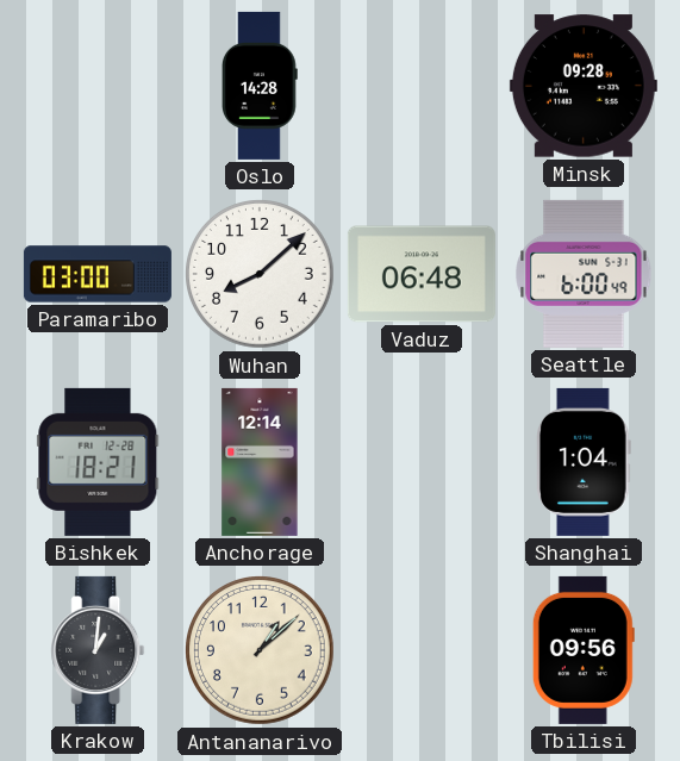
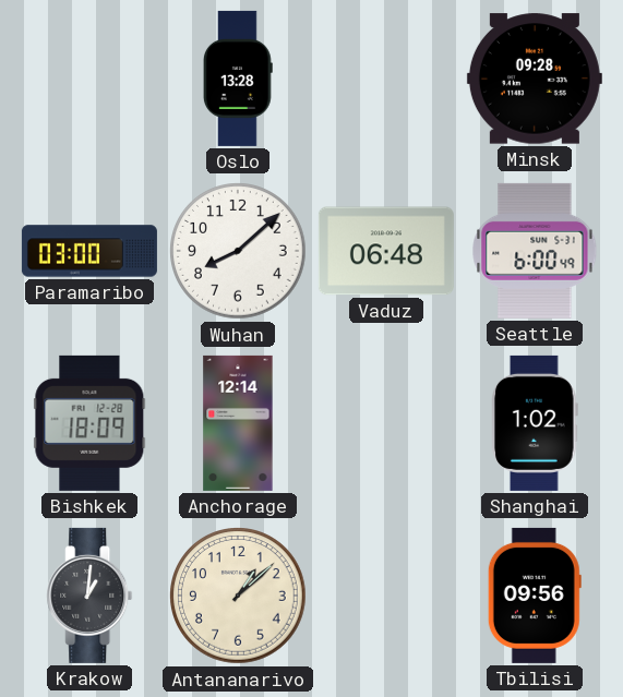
Oslo: 14:28 -> 13:28 (239, 79)
Bishkek: 18:21 -> 18:09 (89, 423)
Shanghai: 1:04 -> 1:02 (536, 423)
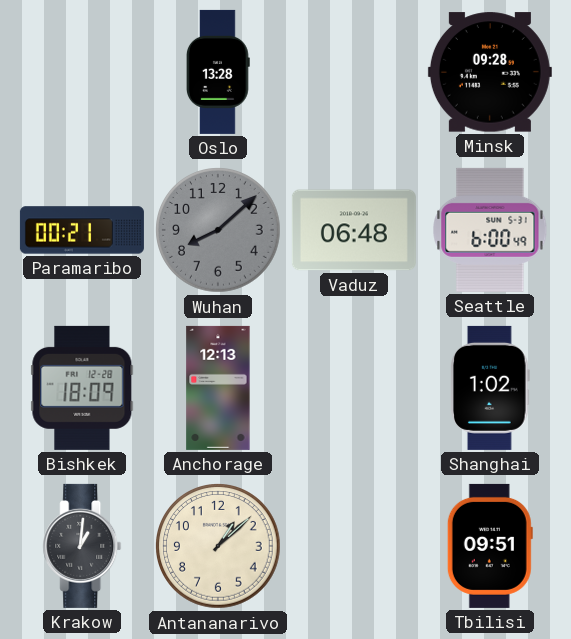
Paramaribo: 03:00 -> 00:21 (82, 230)
Wuhan dial: white -> grey (218, 230)
Anchorage: 12:14 -> 12:13 (218, 388)
Tbilisi: 09:56 -> 09:51 (490, 546)
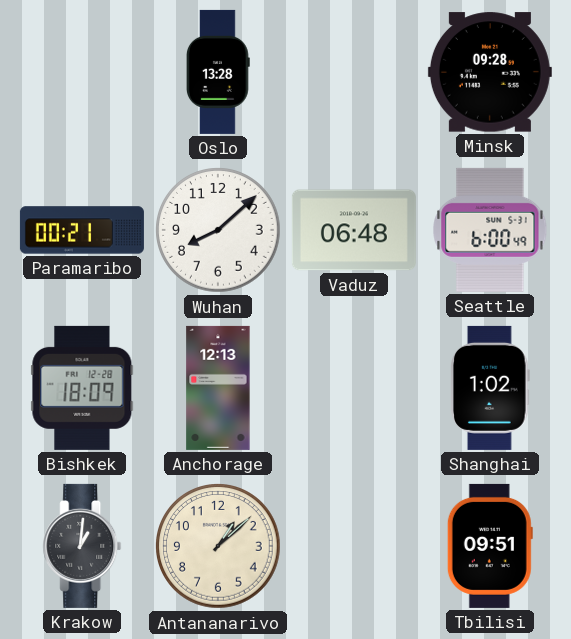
Wuhan dial: grey -> white (218, 230)
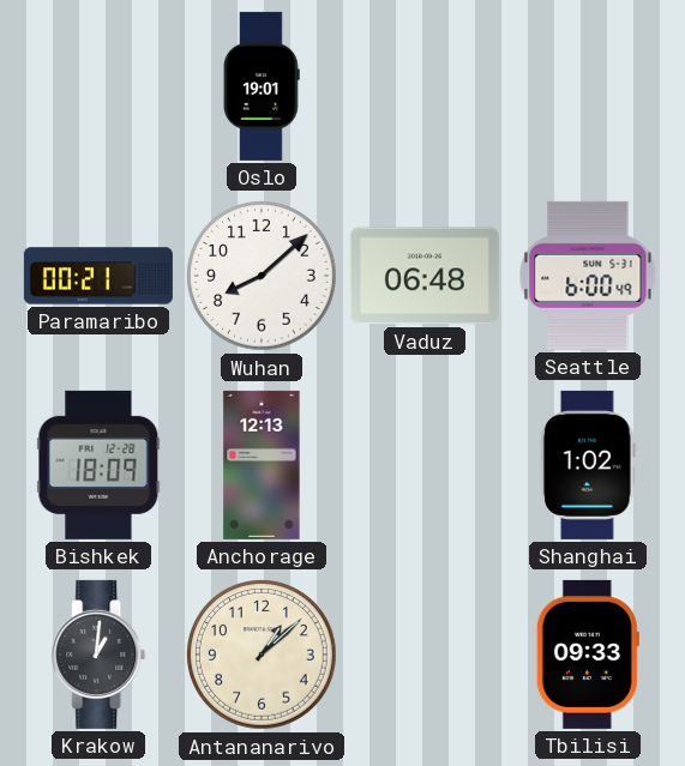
Oslo: 13:28 -> 19:01 (263, 86)
Minsk: 09:28 -> none (490, 72)
Tbilisi: 09:51 -> 09:33 (588, 655)
